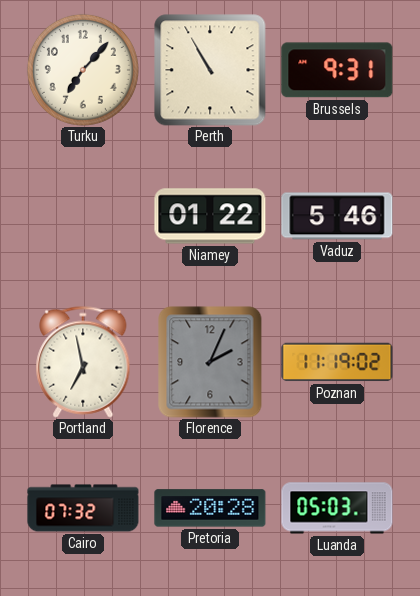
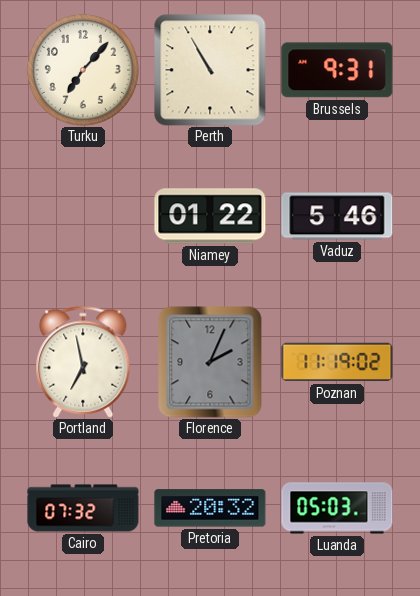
Pretoria: 20:28 -> 20:32 (210, 508)
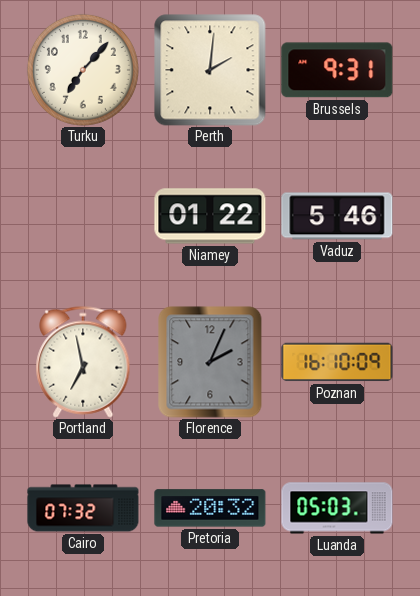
Perth: 10:55 -> 2:01 (210, 70)
Poznan: 11:19 -> 16:10 (337, 362)
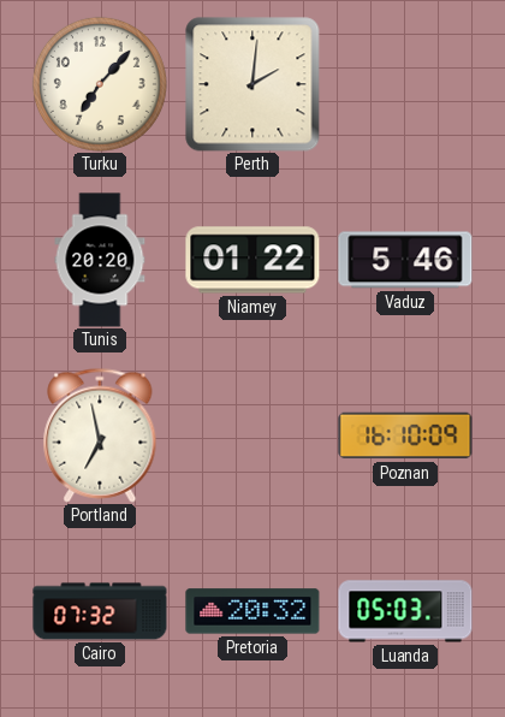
Brussels: 9:31 -> none (337, 70)
Tunis: none -> 20:20 (100, 260)
Florence: 2:04 -> none (210, 362)
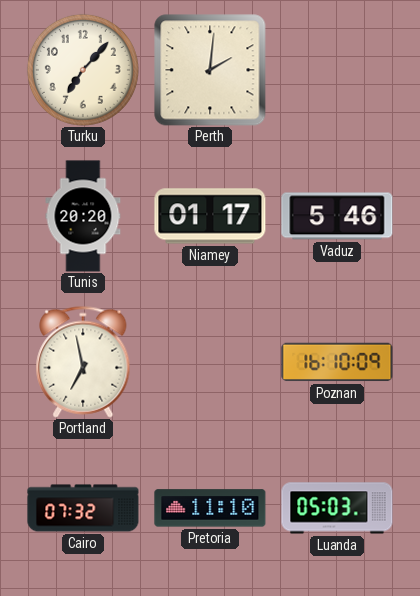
Niamey: 01:22 -> 01:17 (210, 216)
Pretoria: 20:32 -> 11:10 (210, 508)
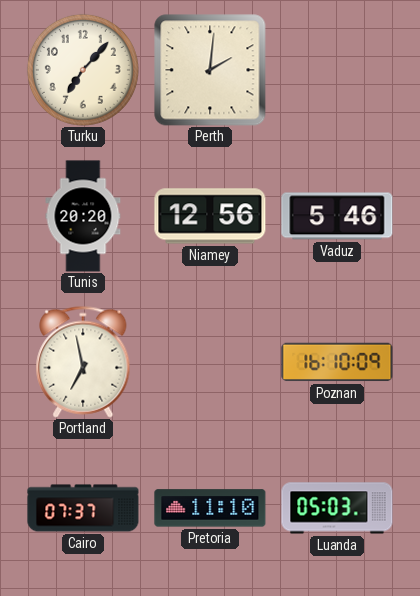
Niamey: 01:17 -> 12:56 (210, 216)
Cairo: 07:32 -> 07:37 (83, 508)
